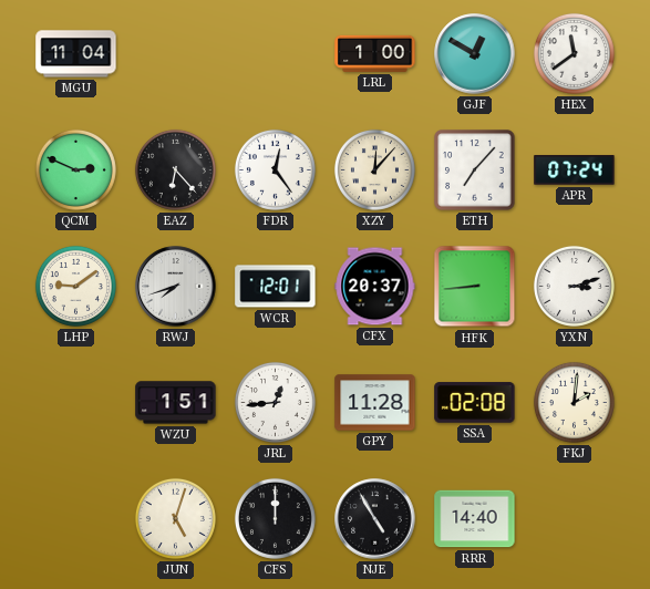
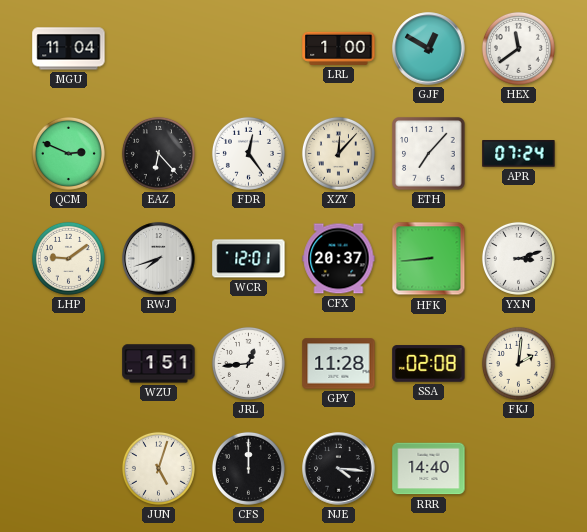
NJE: 4:55 -> 4:16 (339, 469)
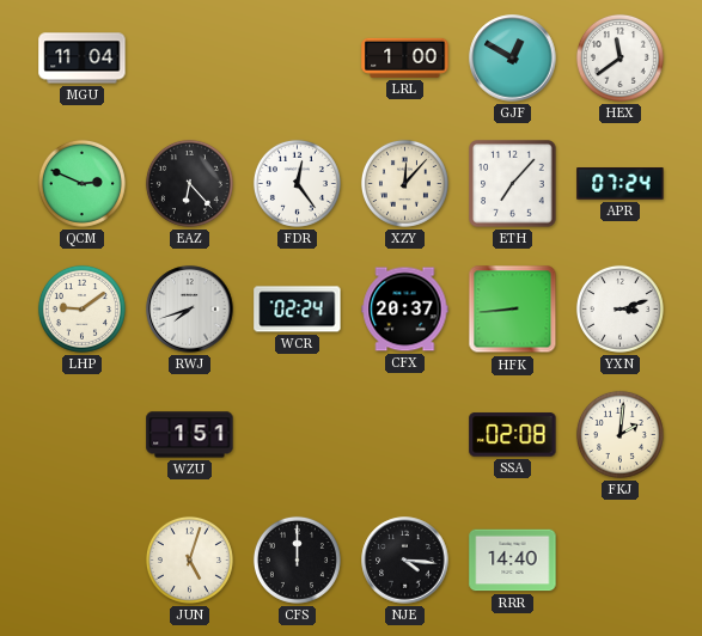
WCR: 12:01 -> 02:24 (298, 310)
JRL: 12:44 -> none (248, 363)
GPY: 11:28 -> none (339, 364)
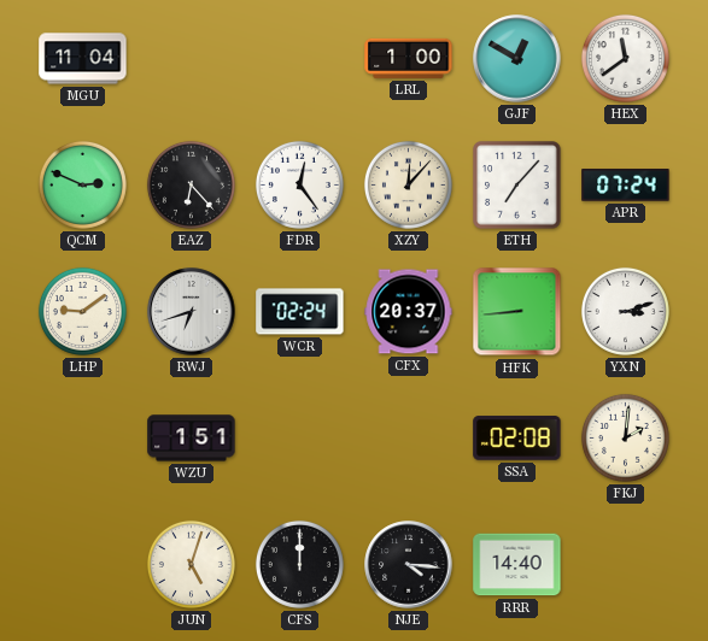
RWJ: 7:42 -> 6:42 (192, 312)
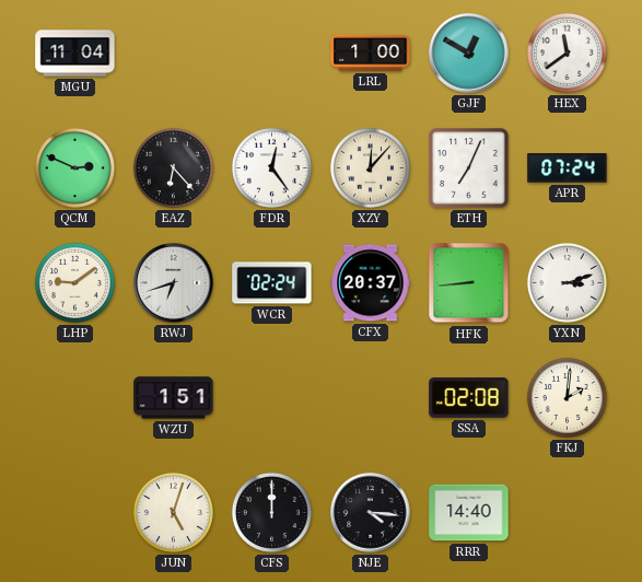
ETH: 7:07 -> 7:04 (469, 168)
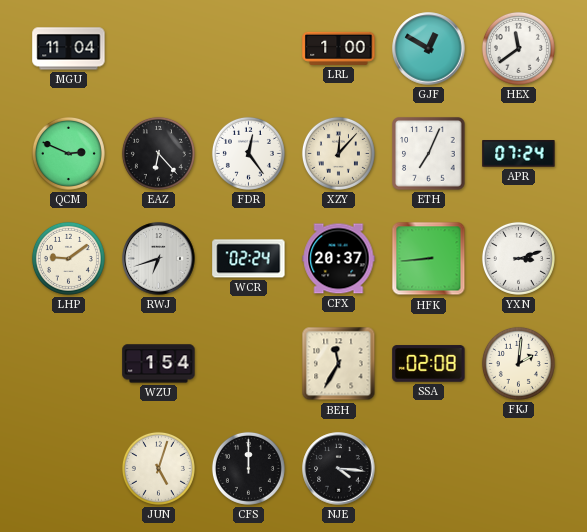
WZU: 1:51 -> 1:54 (159, 364)
BEH: none -> 11:35 (339, 364)
RRR: 14:40 -> none (469, 513)
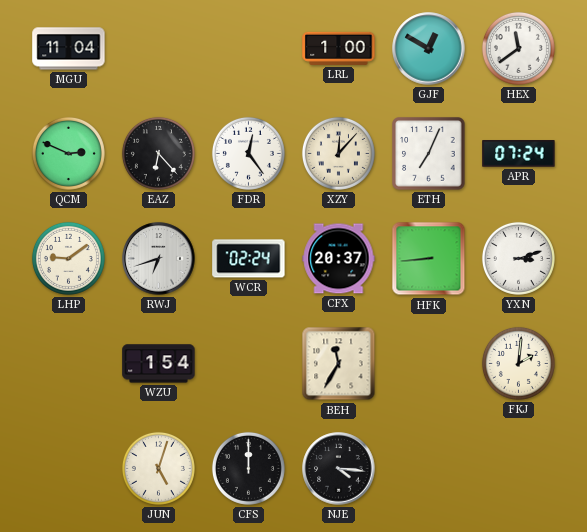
SSA: 02:08 -> none (429, 364)
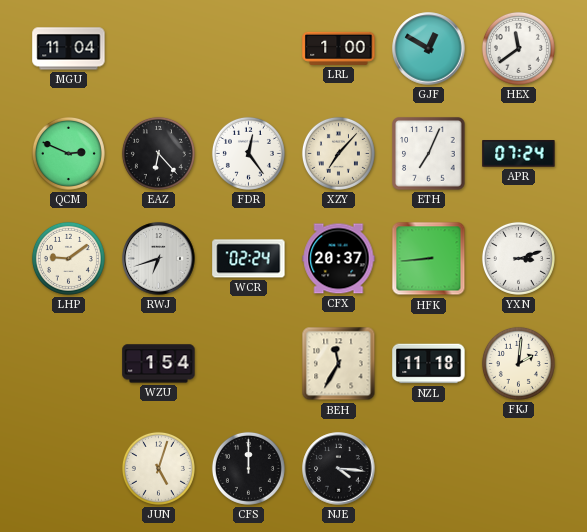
XZY: 12:07 -> 7:07 (338, 153)
NZL: none -> 11:18 (429, 364)
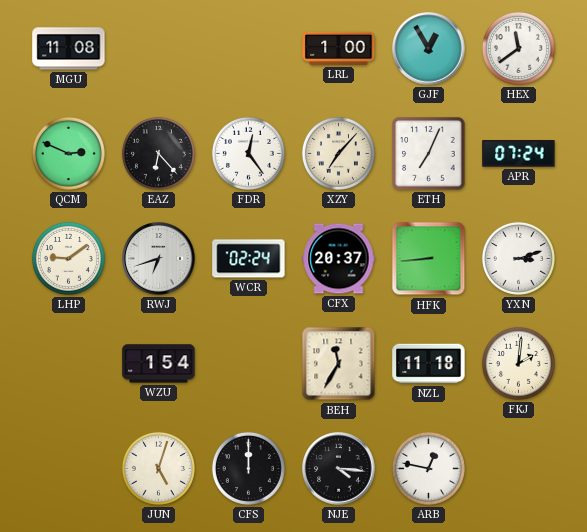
MGU: 11:04 -> 11:08 (69, 49)
GJF: 12:50 -> 12:55 (429, 49)
ARB: none -> 12:47 (428, 468)
